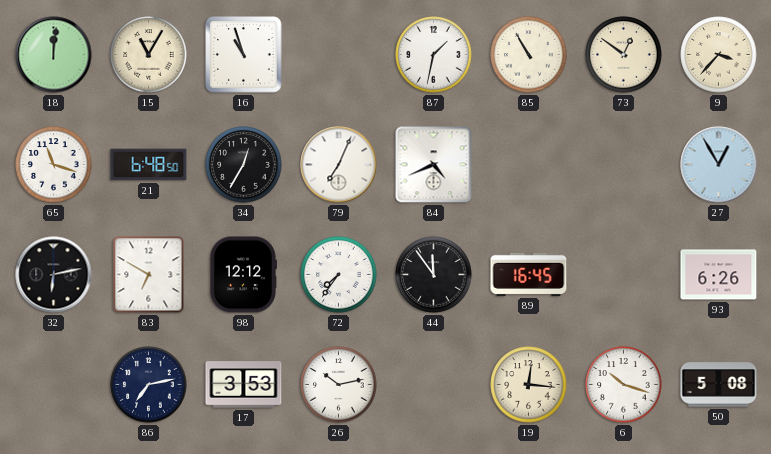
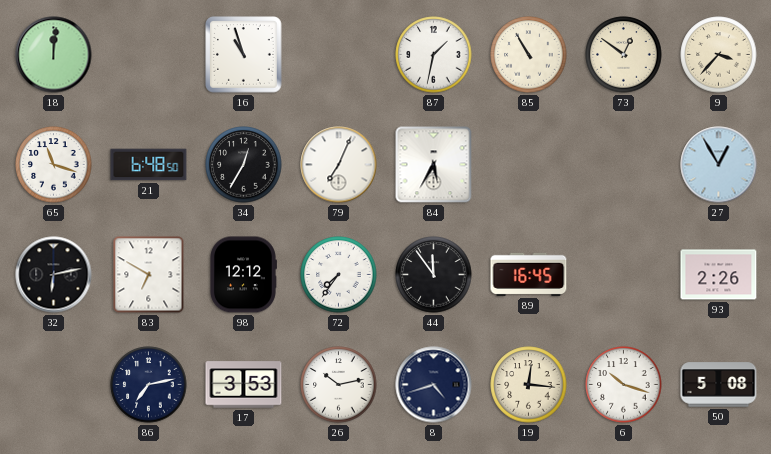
15: 11:05 -> none (149, 55)
84: 4:41 -> 5:35 (434, 165)
93: 6:26 -> 2:26 (719, 275)
8: none -> 4:42 (434, 385)
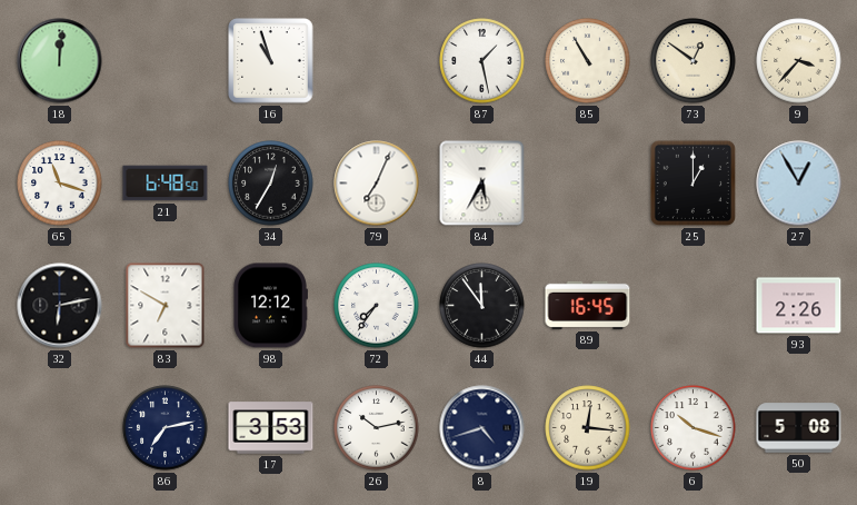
87: 1:32 -> 1:28 (482, 61)
25: none -> 1:00 (692, 182)
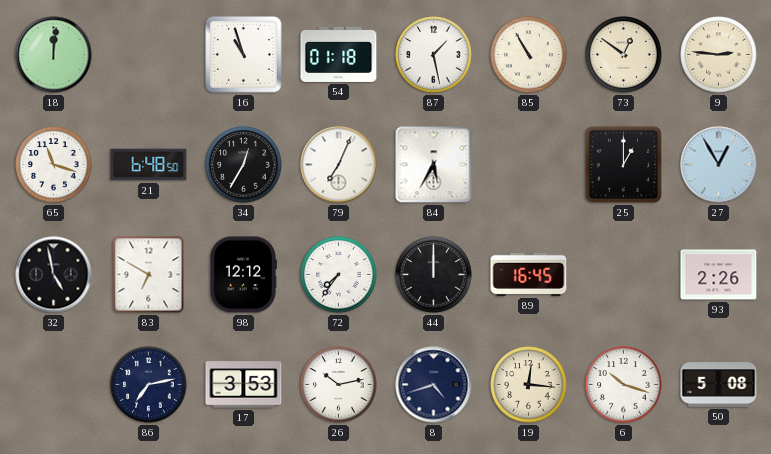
54: none -> 01:18 (339, 54)
9: 3:37 -> 2:46 (719, 55)
32: 6:13 -> 4:58 (54, 275)
44: 11:54 -> 12:00 (434, 275)
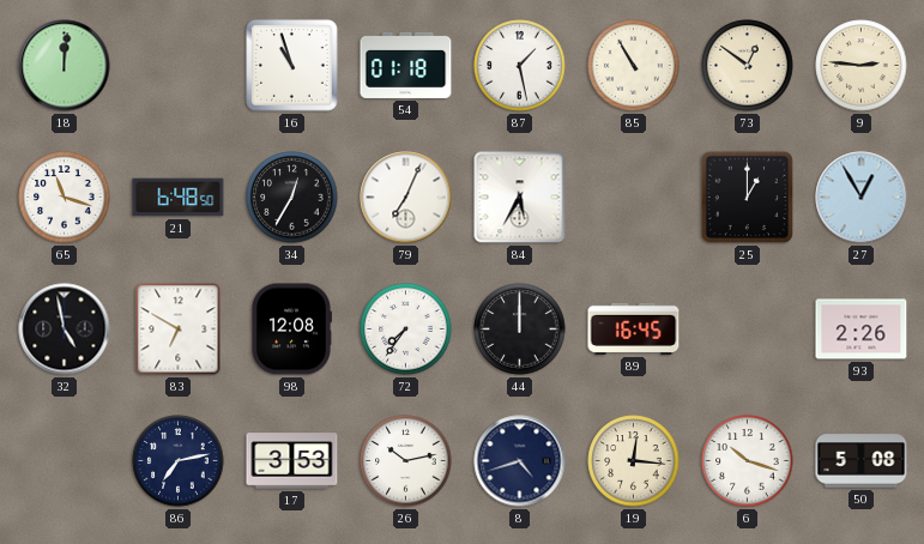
98: 12:12 -> 12:08 (291, 330)
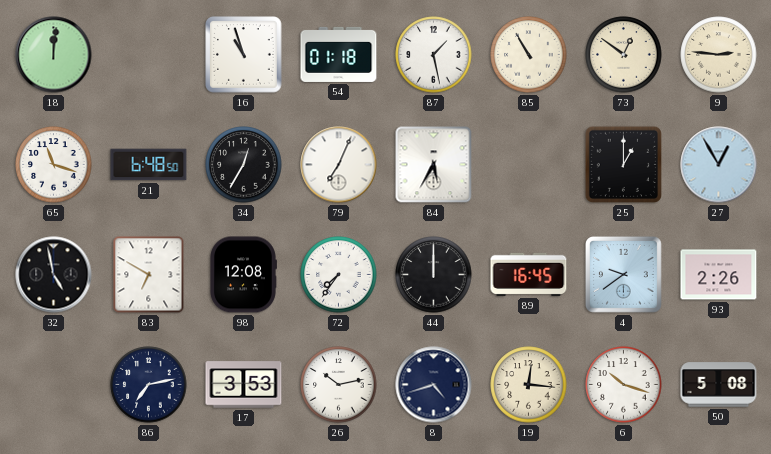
4: none -> 9:39 (623, 274)
